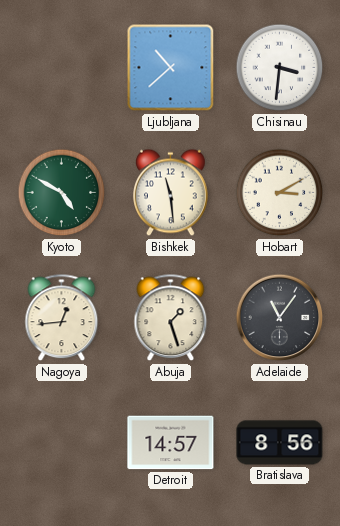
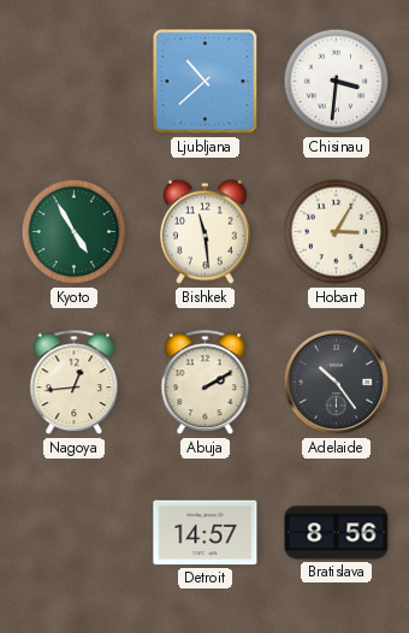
Kyoto: 4:50 -> 4:55 (75, 232)
Hobart: 3:10 -> 3:05 (337, 232)
Abuja: 1:27 -> 2:10 (206, 383)
Adelaide: 11:06 -> 10:24 (337, 383)
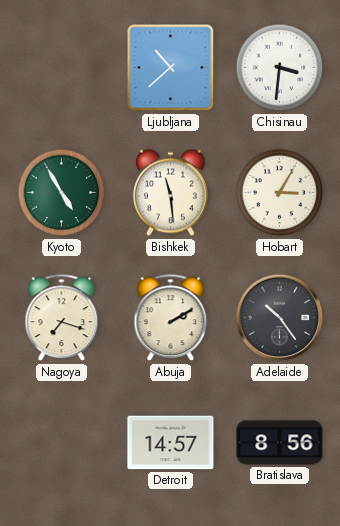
Nagoya: 12:44 -> 7:18 (62, 318)
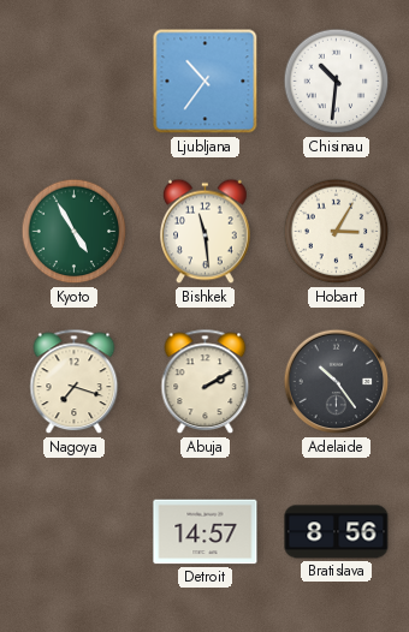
Ljubljana: 10:38 -> 10:36 (206, 82)
Chisinau: 3:31 -> 10:31 (337, 82)
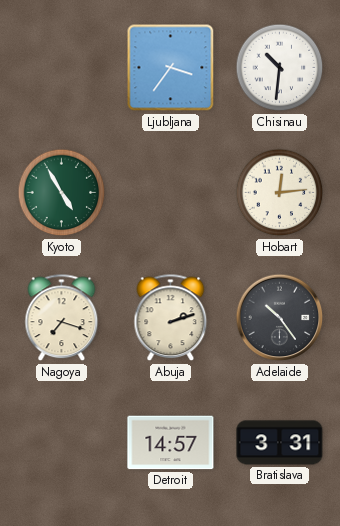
Ljubljana: 10:36 -> 3:36 (171, 68)
Bishkek: 11:29 -> none (206, 232)
Hobart: 3:05 -> 12:14 (280, 193)
Abuja: 2:10 -> 2:12 (171, 318)
Bratislava: 8:56 -> 3:31 (280, 443)
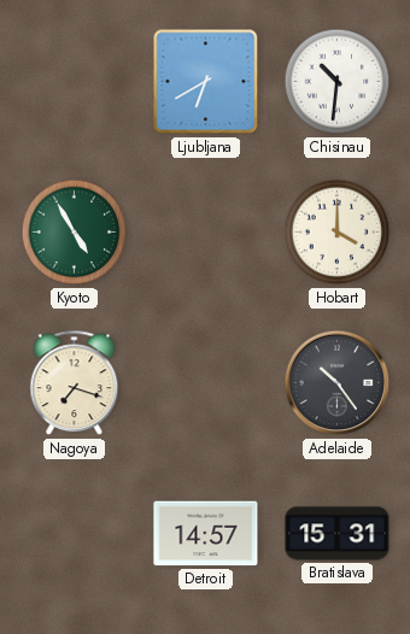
Ljubljana: 3:36 -> 6:40 (206, 82)
Hobart: 12:14 -> 4:00 (338, 233)
Abuja: 2:12 -> none (171, 318)
Bratislava: 3:31 -> 15:31 (338, 534)
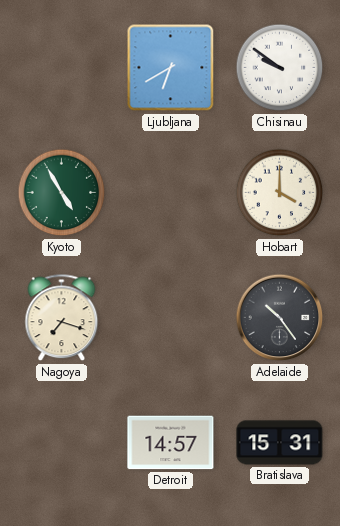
Chisinau: 10:31 -> 9:51 (280, 68)
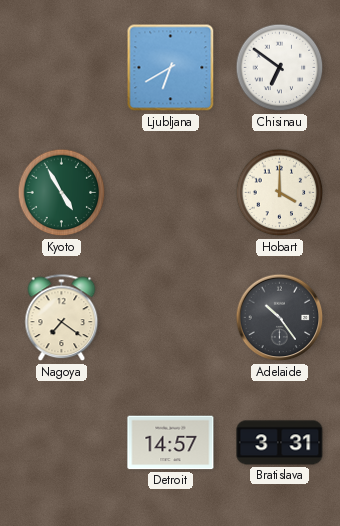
Chisinau: 9:51 -> 6:51 (280, 68)
Nagoya: 7:18 -> 7:21 (62, 318)
Bratislava: 15:31 -> 3:31 (280, 443)
